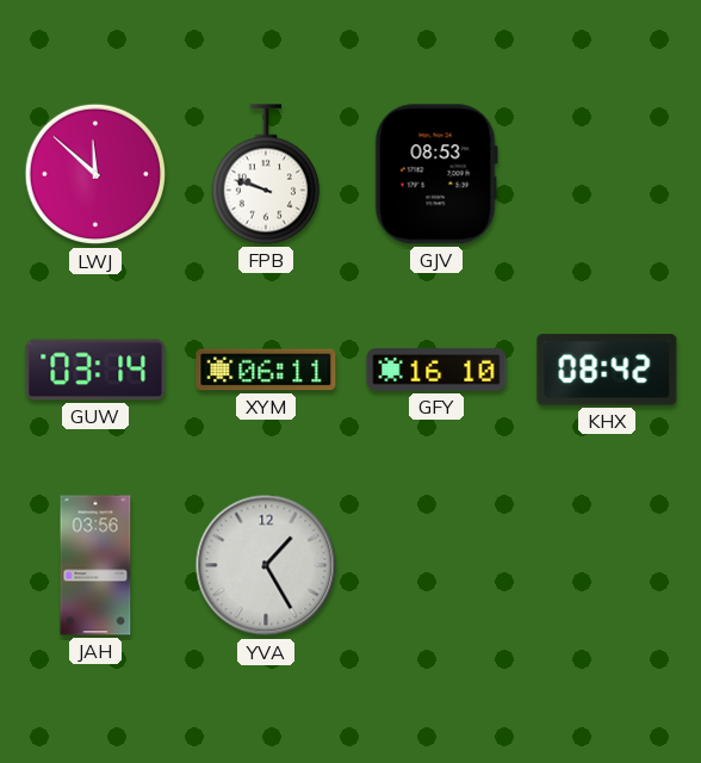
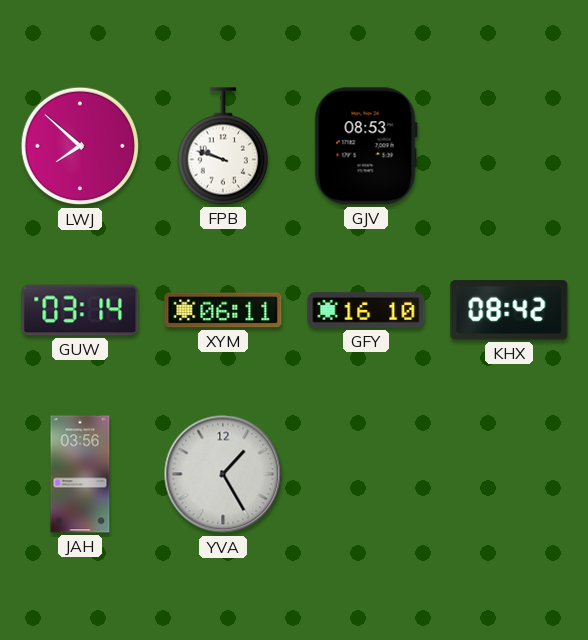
LWJ: 11:52 -> 7:52 (80, 146)
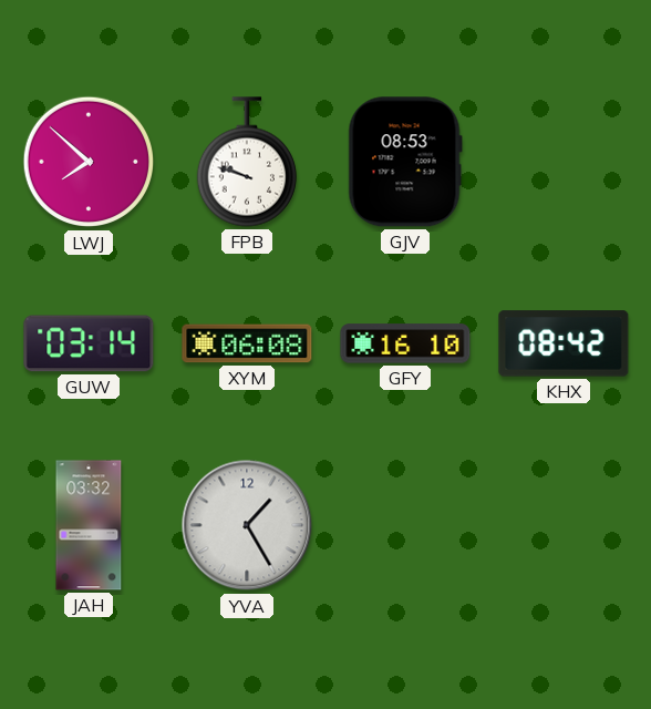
XYM: 06:11 -> 06:08 (247, 343)
JAH: 03:56 -> 03:32 (89, 525)
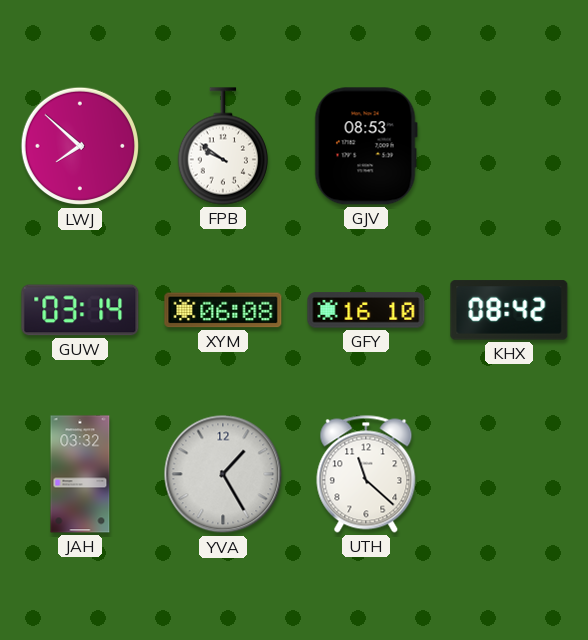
FPB: 9:48 -> 9:51 (223, 146)
UTH: none -> 11:22 (366, 474)
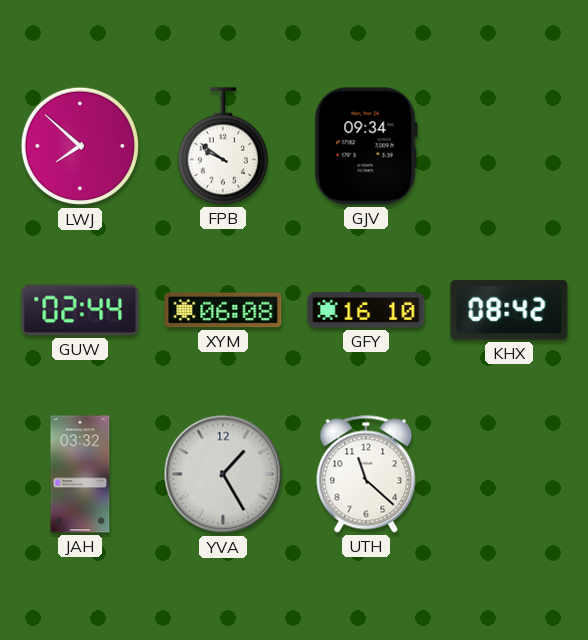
GJV: 08:53 -> 09:34 (366, 146)
GUW: 03:14 -> 02:44 (80, 310)
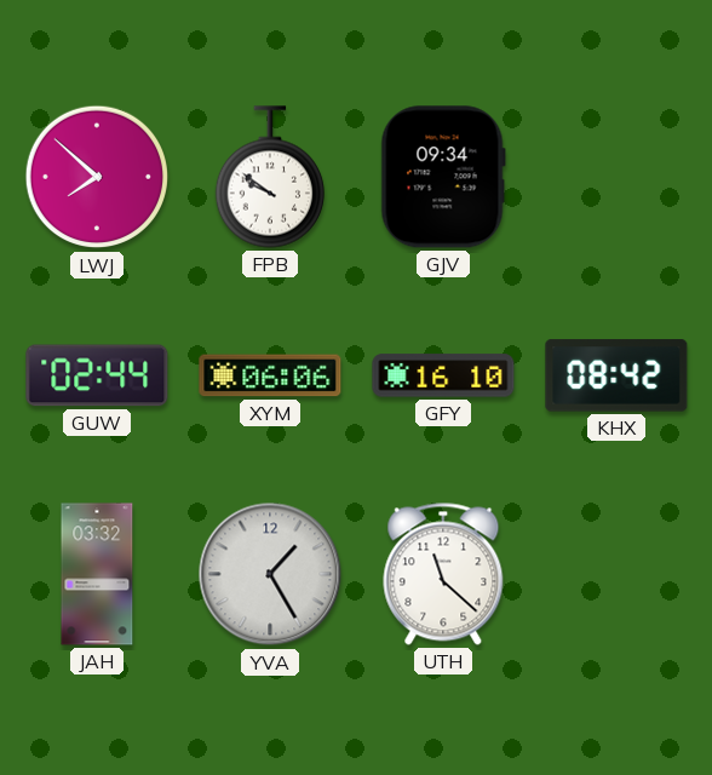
XYM: 06:08 -> 06:06 (270, 375)
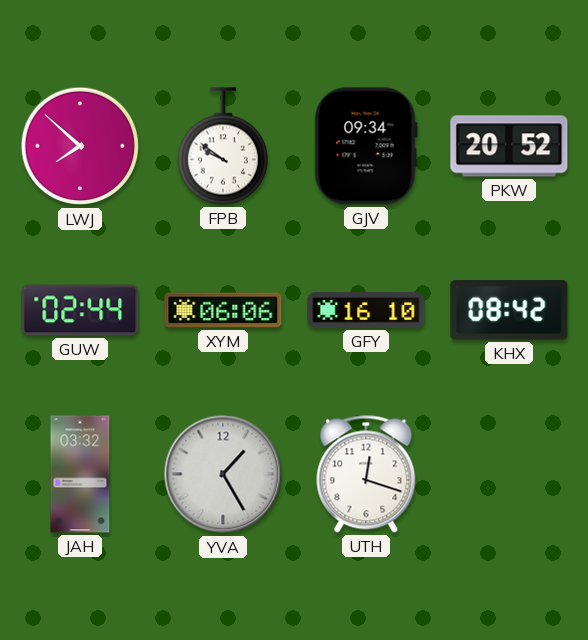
PKW: none -> 20:52 (509, 146)
UTH: 11:22 -> 12:18 (366, 474)
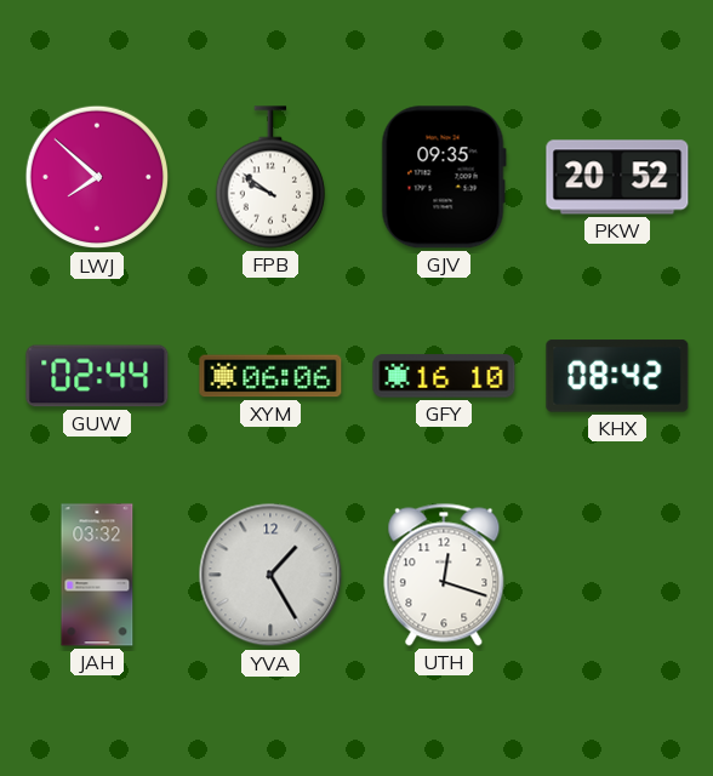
GJV: 09:34 -> 09:35 (444, 177)
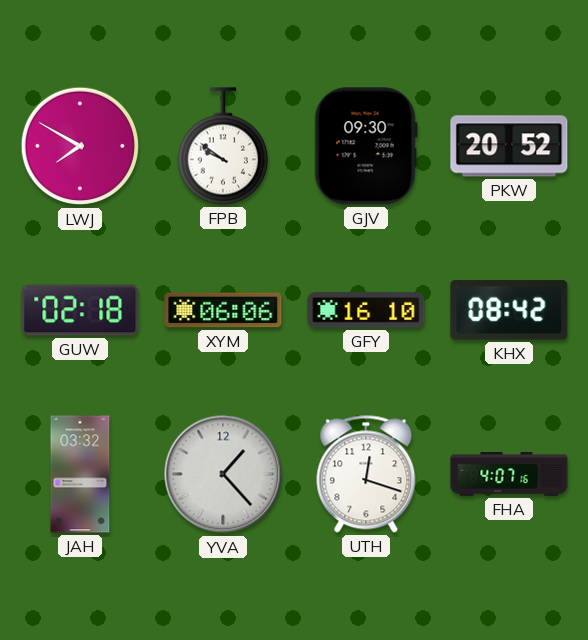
LWJ: 7:52 -> 7:50 (80, 146)
GJV: 09:35 -> 09:30 (366, 146)
GUW: 02:44 -> 02:18 (80, 310)
YVA: 1:25 -> 1:23 (223, 474)
FHA: none -> 4:07 (509, 474)
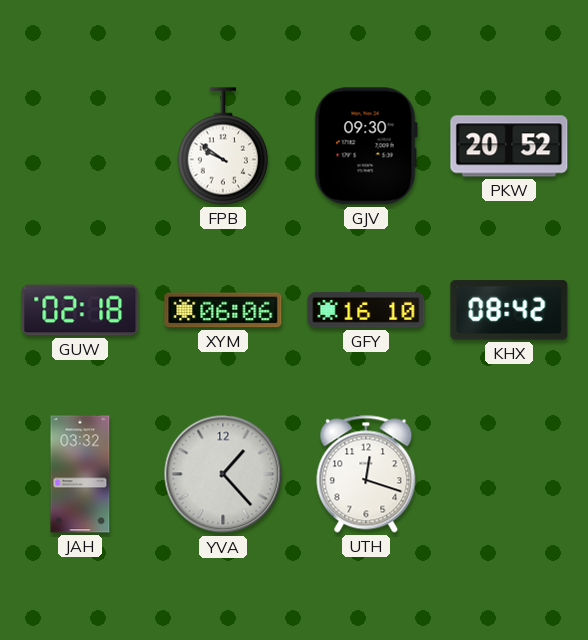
LWJ: 7:50 -> none (80, 146)
FHA: 4:07 -> none (509, 474)
